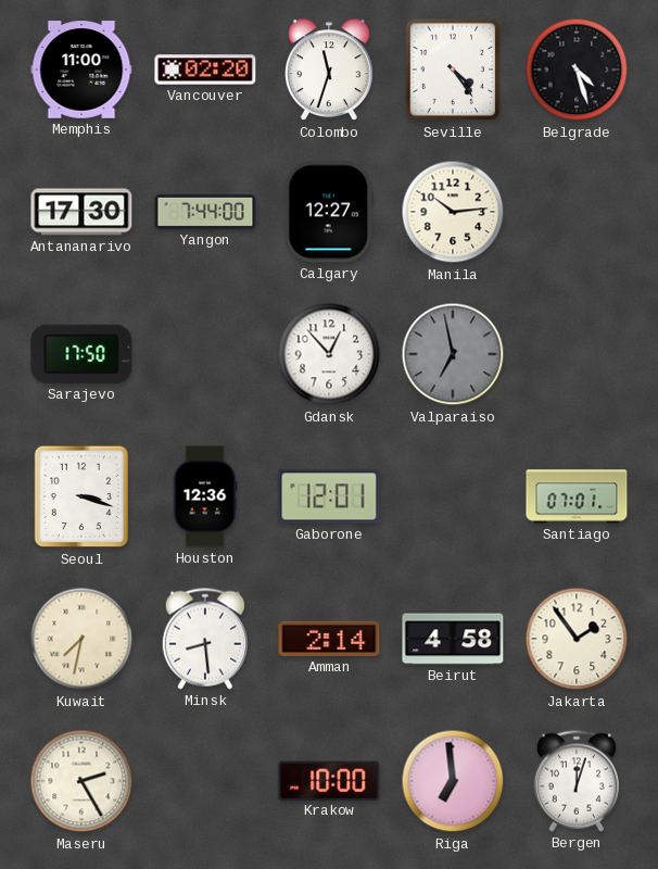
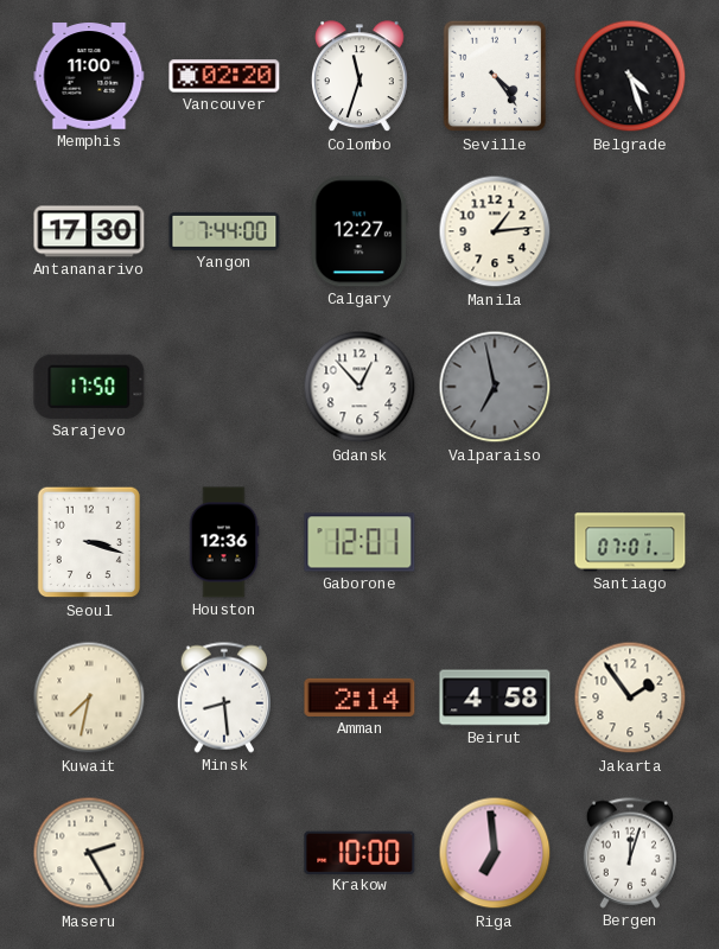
Manila: 10:14 -> 1:14 (495, 231)
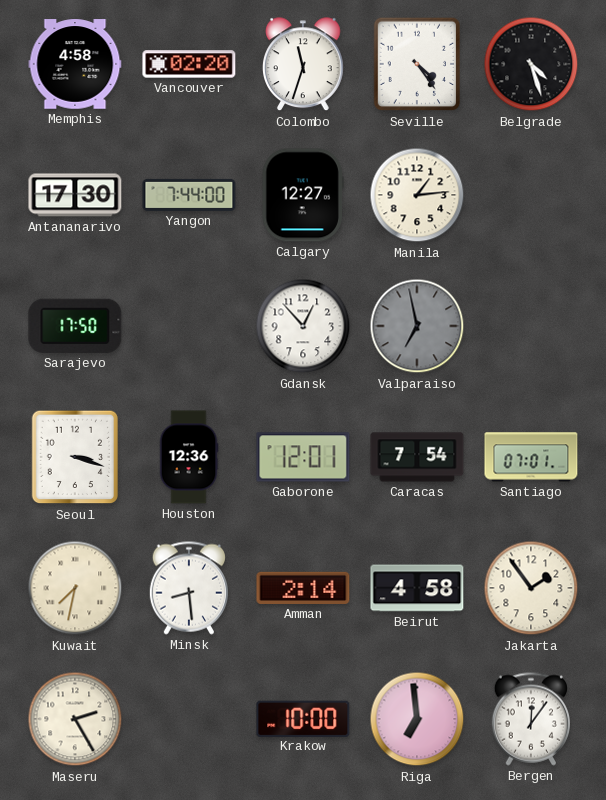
Memphis: 11:00 -> 4:58 (75, 64)
Caracas: none -> 7:54 (417, 457)
Bergen: 12:03 -> 12:06 (530, 719)
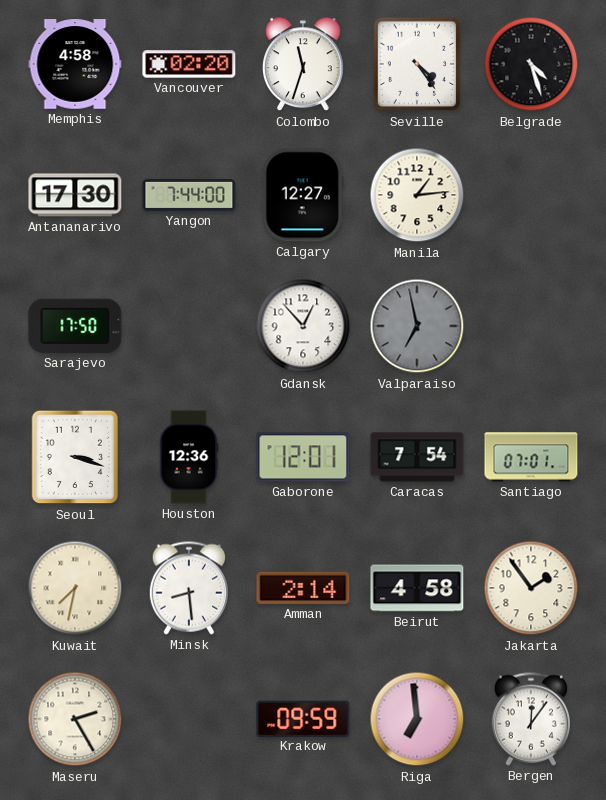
Krakow: 10:00 -> 09:59 (303, 718)
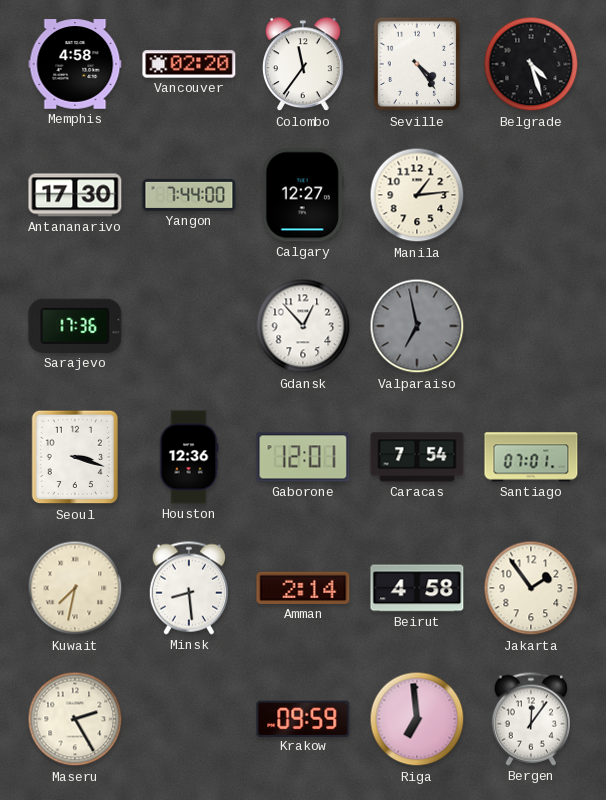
Colombo: 11:33 -> 11:36 (304, 65)
Sarajevo: 17:50 -> 17:36 (75, 326)
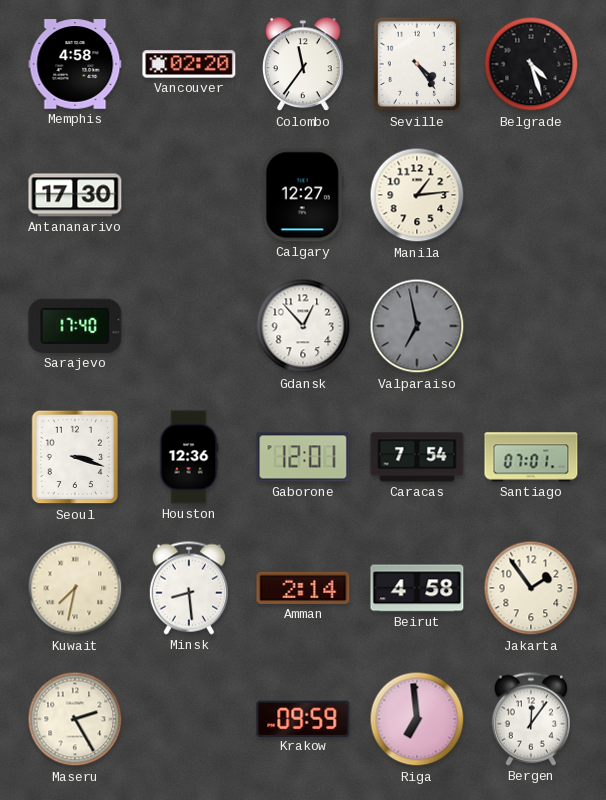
Yangon: 7:44 -> none (189, 195)
Sarajevo: 17:36 -> 17:40 (75, 326)
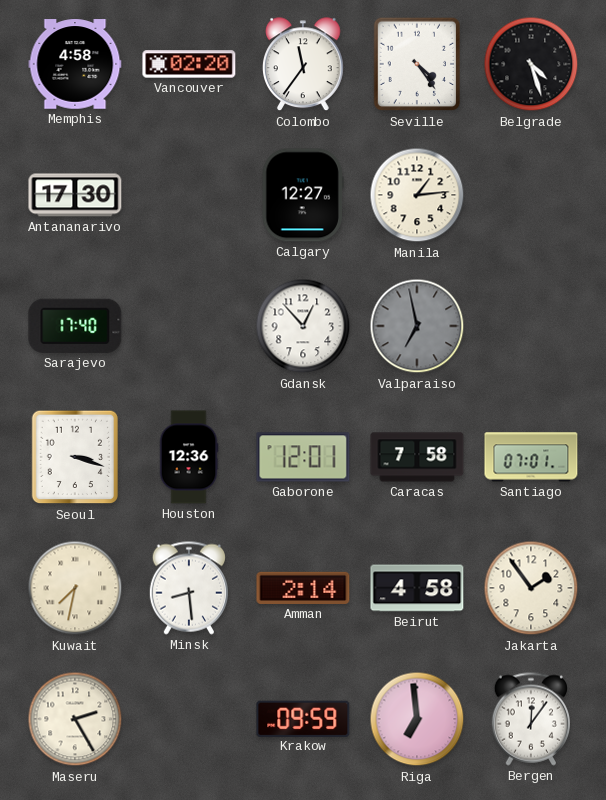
Caracas: 7:54 -> 7:58 (417, 457)
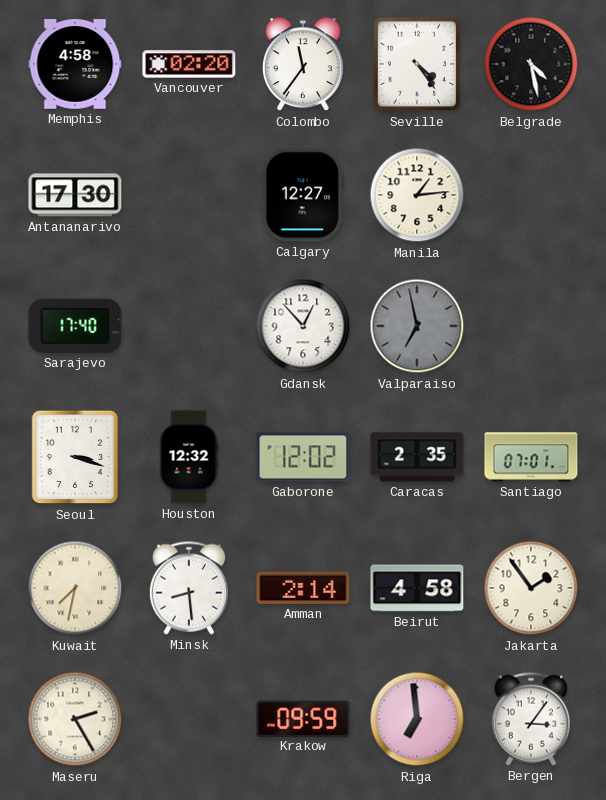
Belgrade: 4:27 -> 4:28 (531, 64)
Houston: 12:36 -> 12:32 (189, 457)
Gaborone: 12:01 -> 12:02 (303, 457)
Caracas: 7:58 -> 2:35 (417, 457)
Bergen: 12:06 -> 3:06 (530, 719)
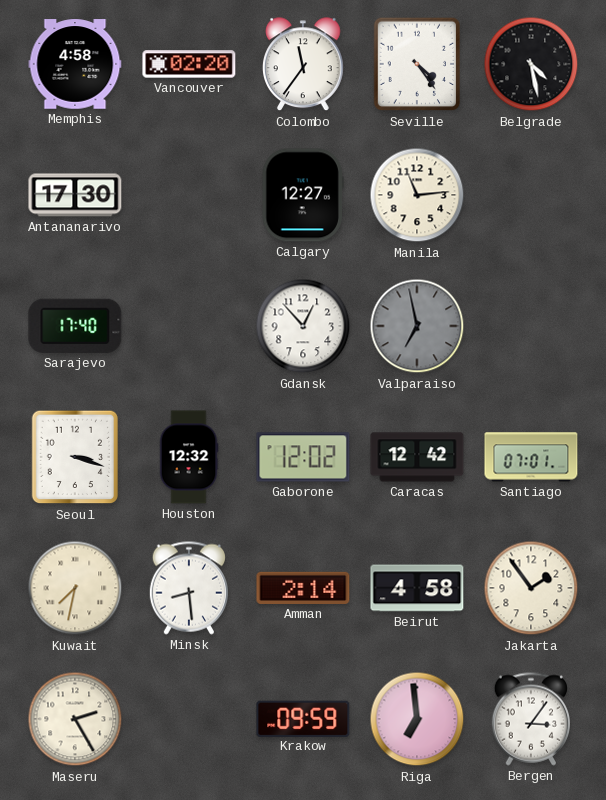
Manila: 1:14 -> 11:14 (417, 195)
Caracas: 2:35 -> 12:42 (417, 457)
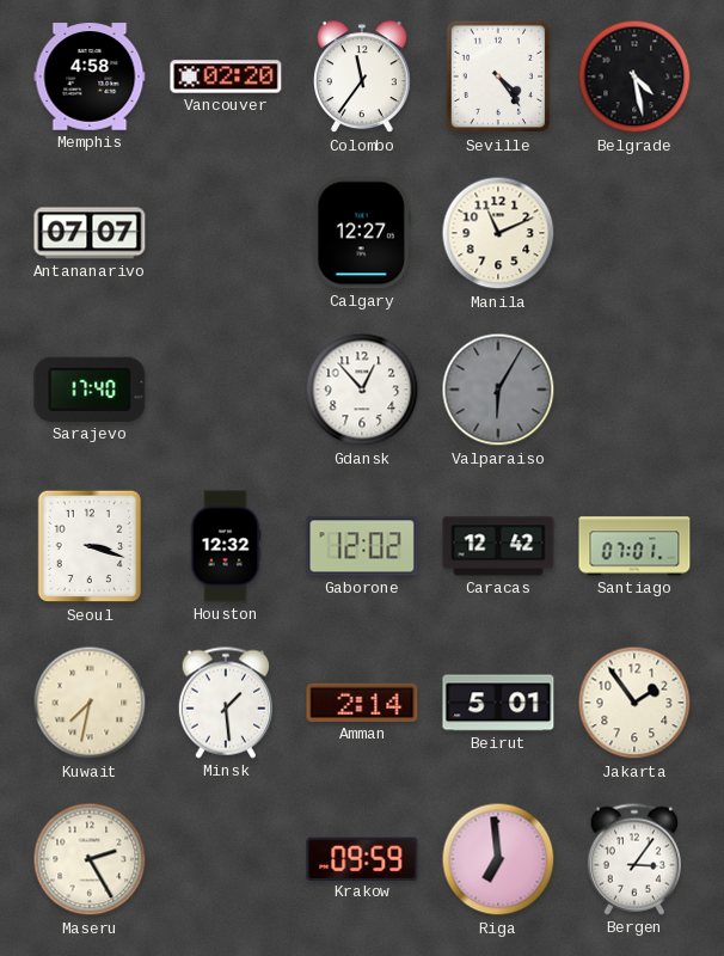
Antananarivo: 17:30 -> 07:07 (90, 233)
Manila: 11:14 -> 11:11 (498, 233)
Valparaiso: 6:58 -> 6:05 (498, 390)
Minsk: 8:29 -> 1:29 (225, 703)
Beirut: 4:58 -> 5:01 (498, 703)
